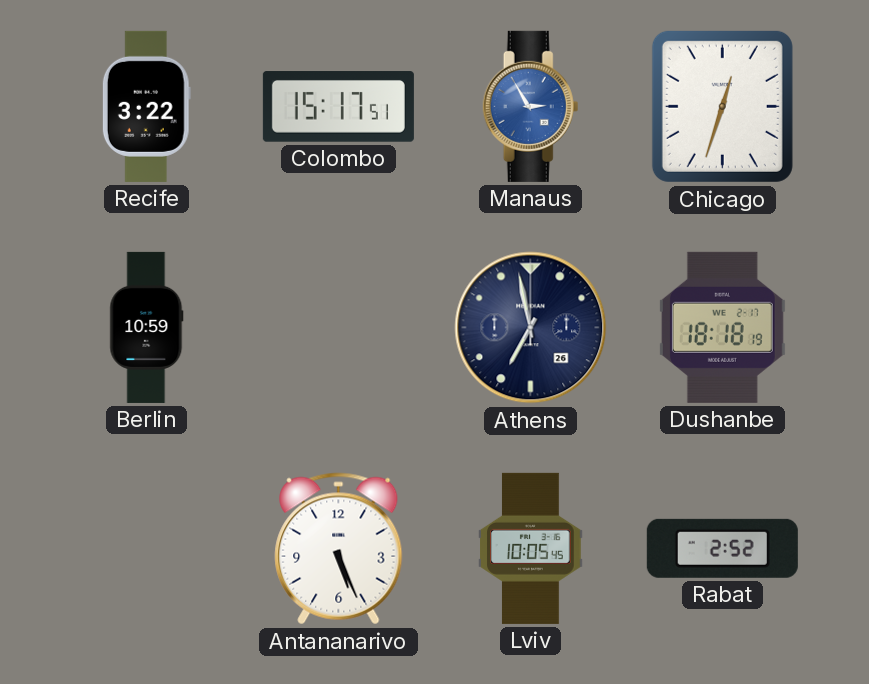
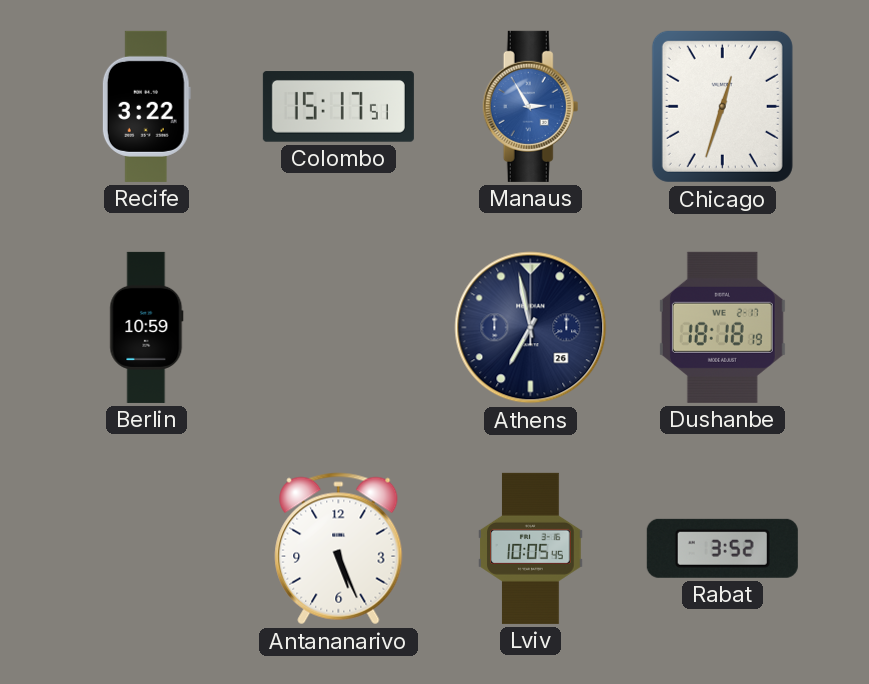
Rabat: 2:52 -> 3:52 (722, 548)
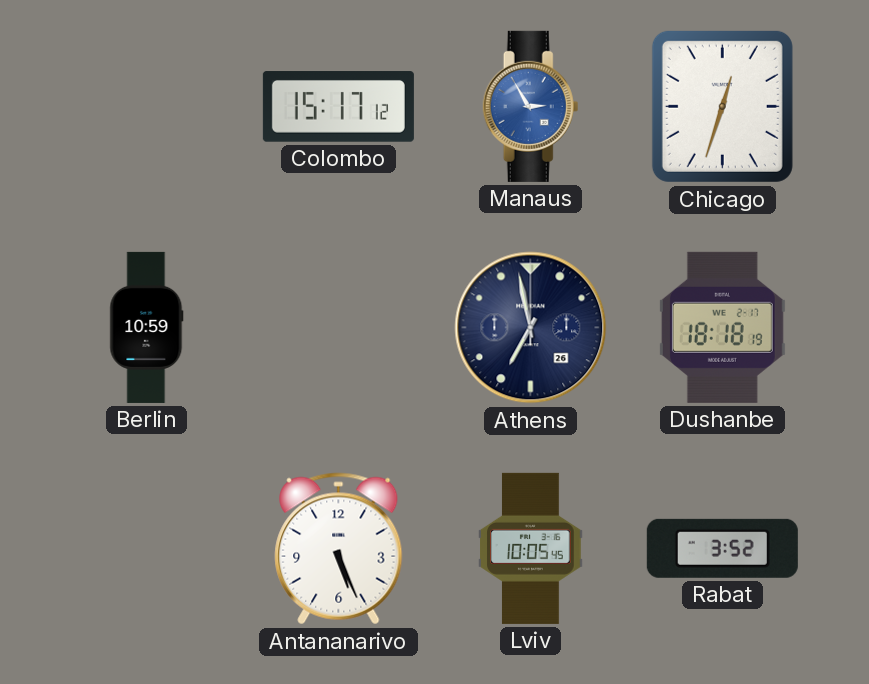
Recife: 3:22 -> none (146, 106)
Colombo: 15:17:51 -> 15:17:12 (338, 107)
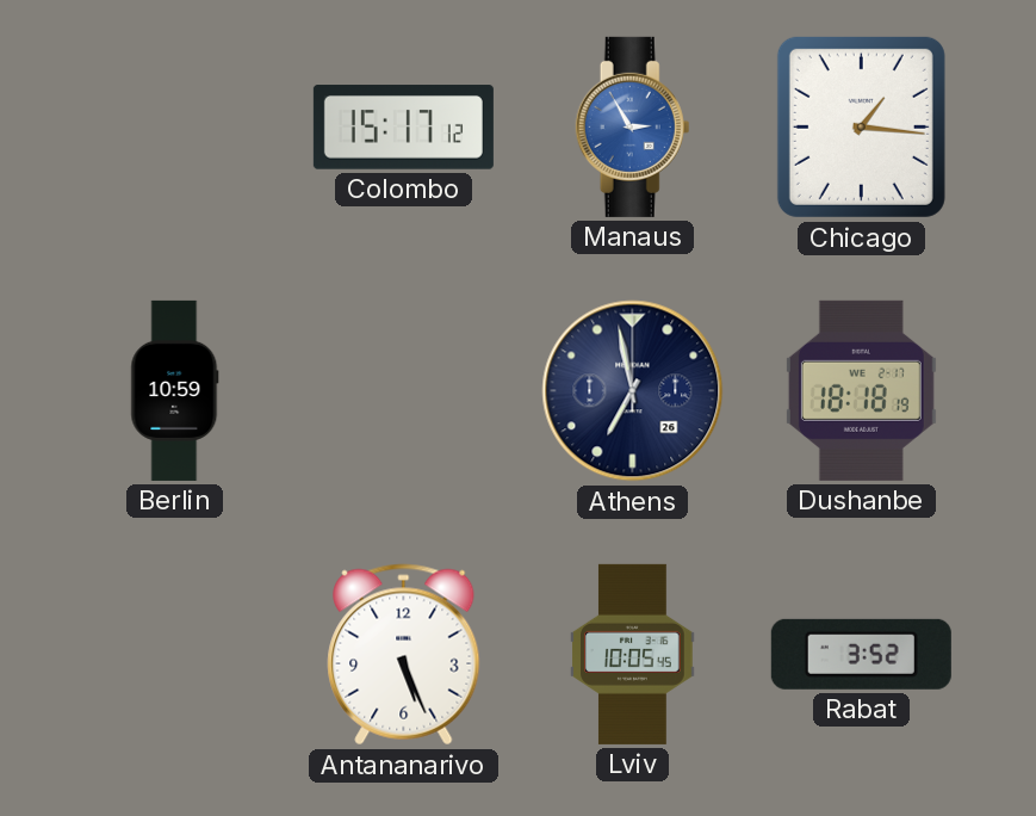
Chicago: 12:33 -> 1:16 (861, 126)
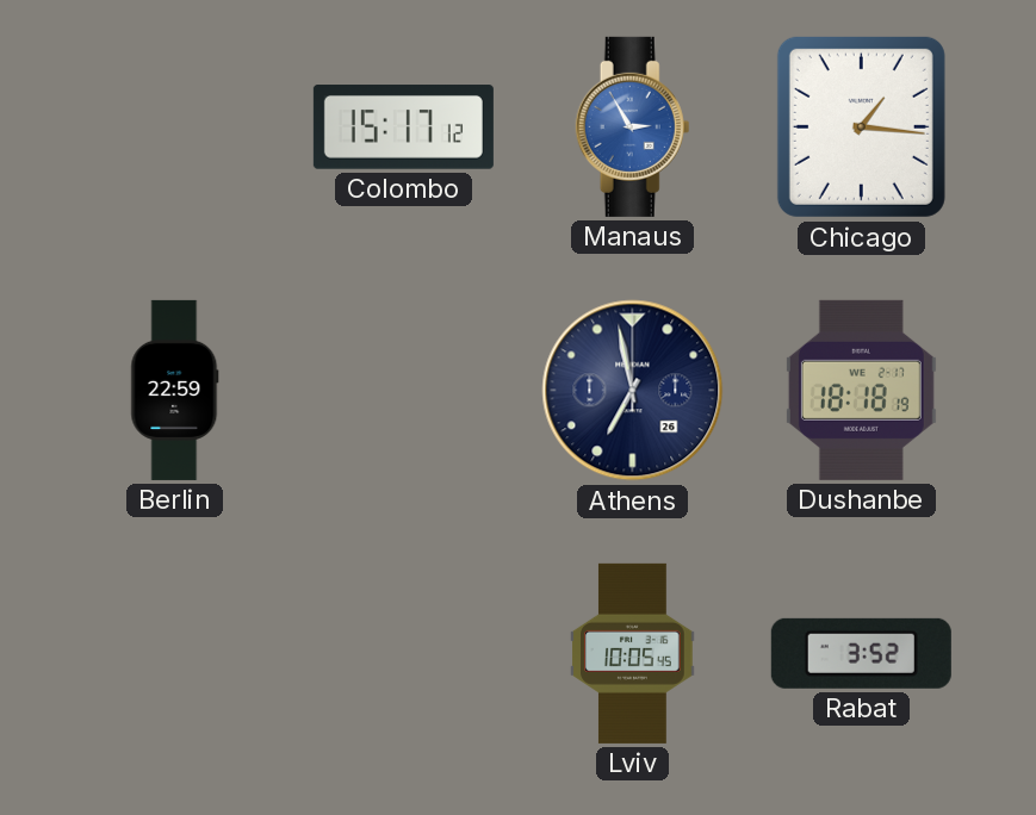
Berlin: 10:59 -> 22:59 (175, 390)
Antananarivo: 5:26 -> none (404, 655)
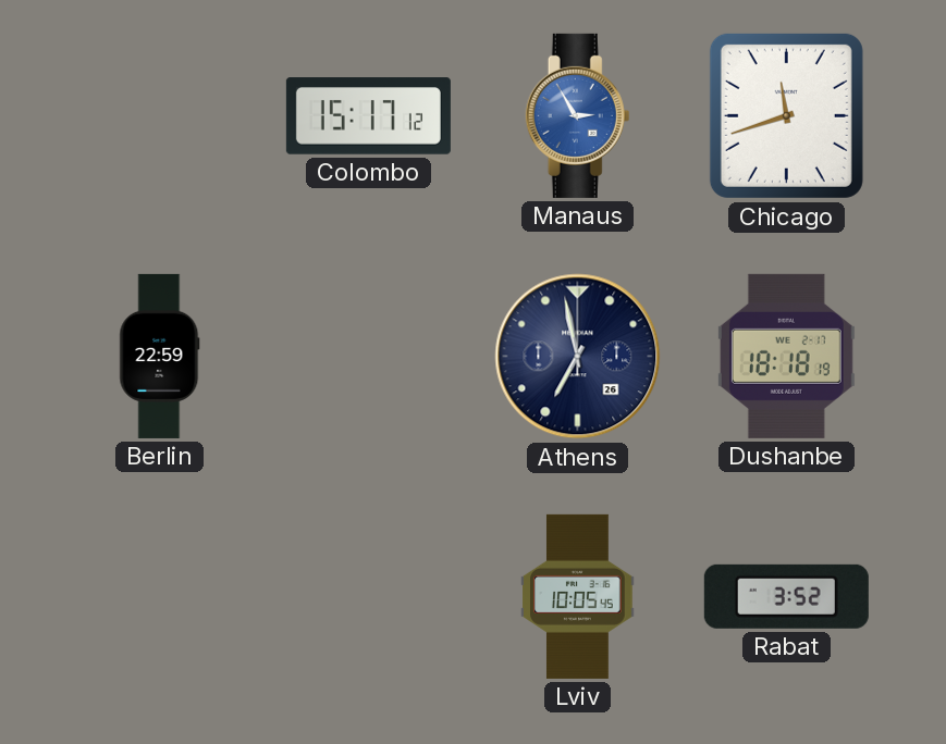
Chicago: 1:16 -> 11:42 (786, 115)
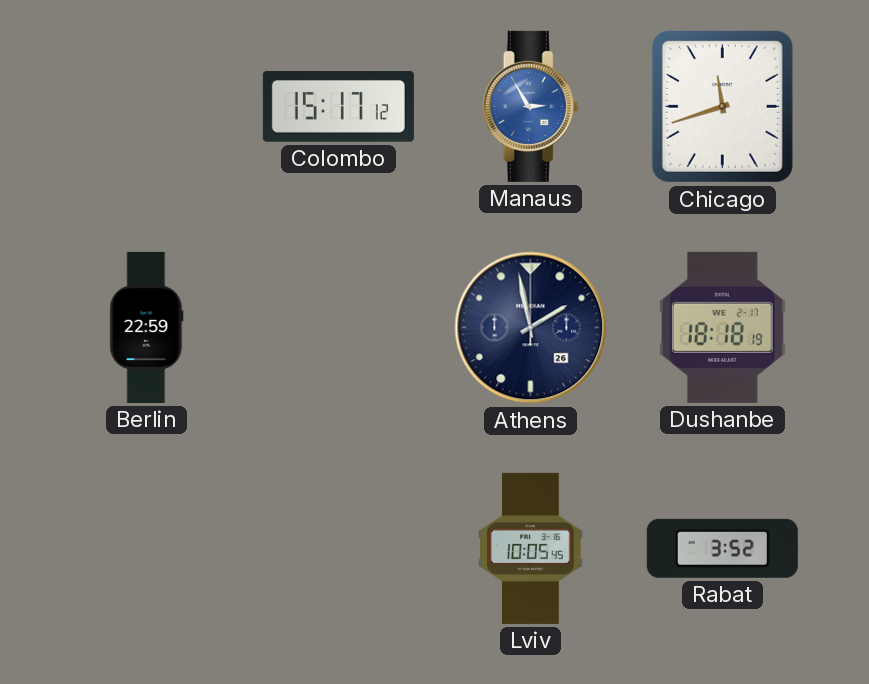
Athens: 6:58 -> 1:58 (531, 328)
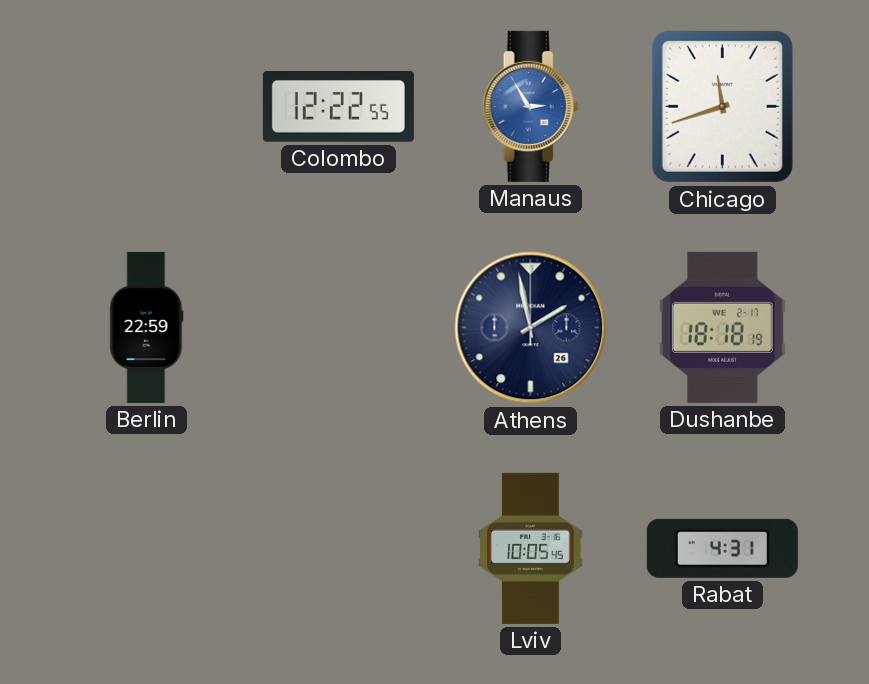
Colombo: 15:17 -> 12:22 (338, 107)
Rabat: 3:52 -> 4:31 (722, 548)
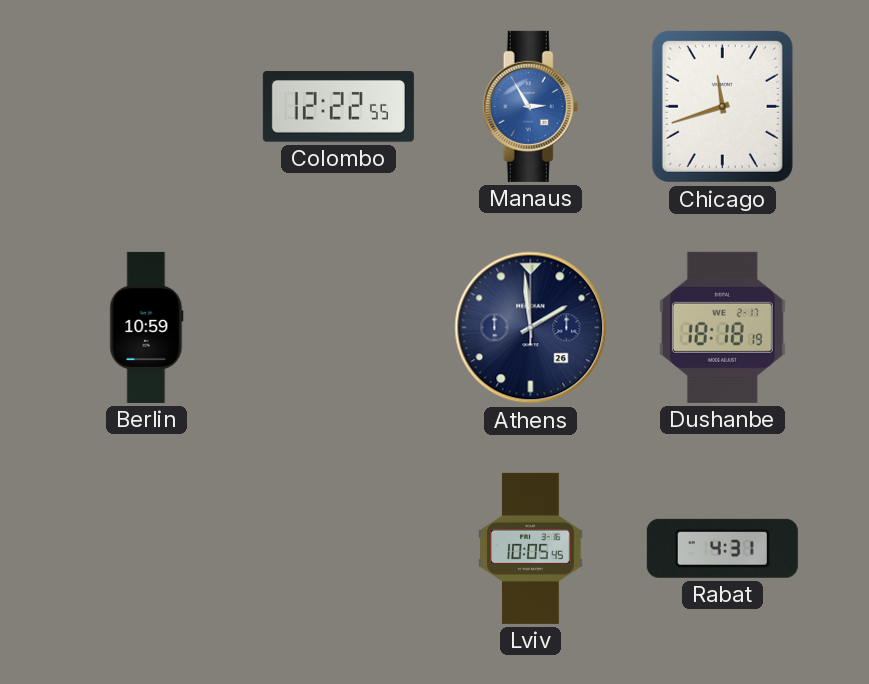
Berlin: 22:59 -> 10:59 (147, 327)
Athens: 1:58 -> 1:59 (531, 328)
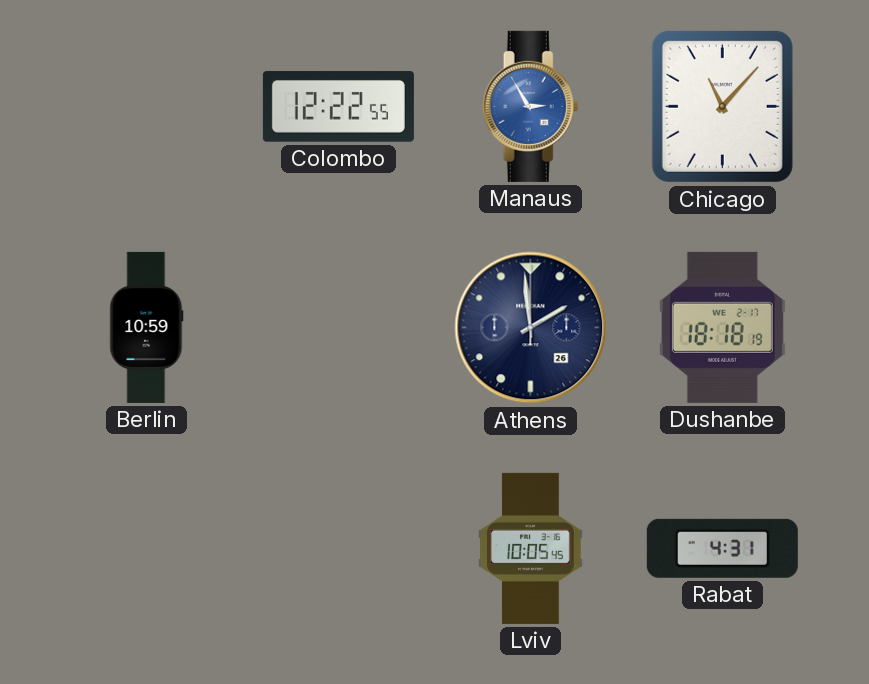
Chicago: 11:42 -> 11:07 (722, 106)
